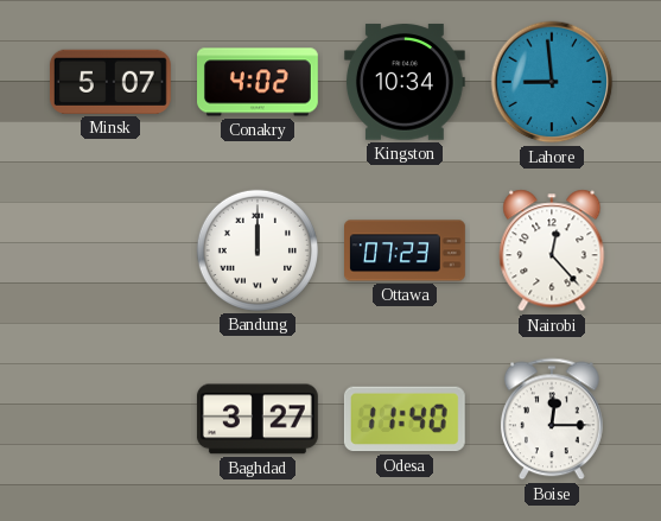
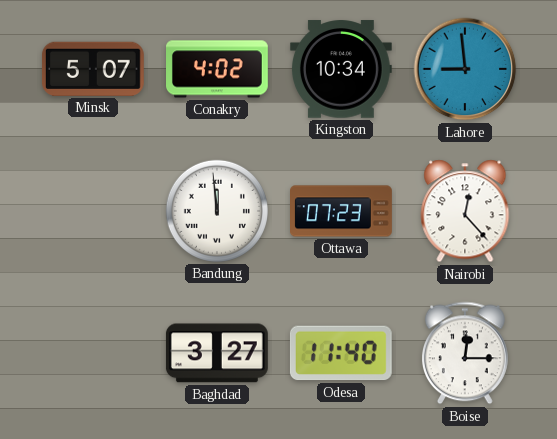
Bandung: 12:00 -> 11:59 (217, 211)
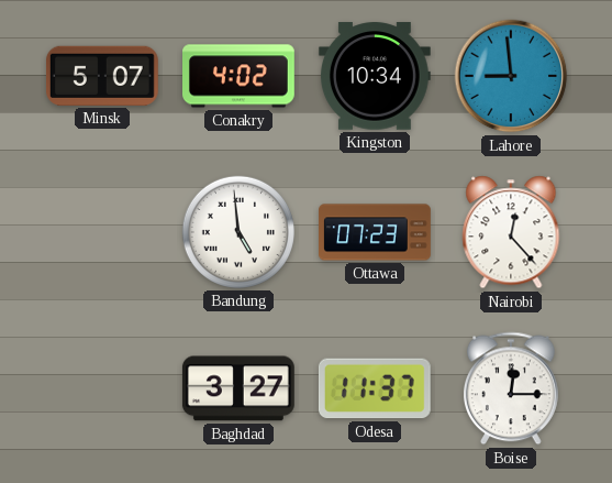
Bandung: 11:59 -> 4:59 (238, 232)
Odesa: 11:40 -> 11:37 (375, 388)
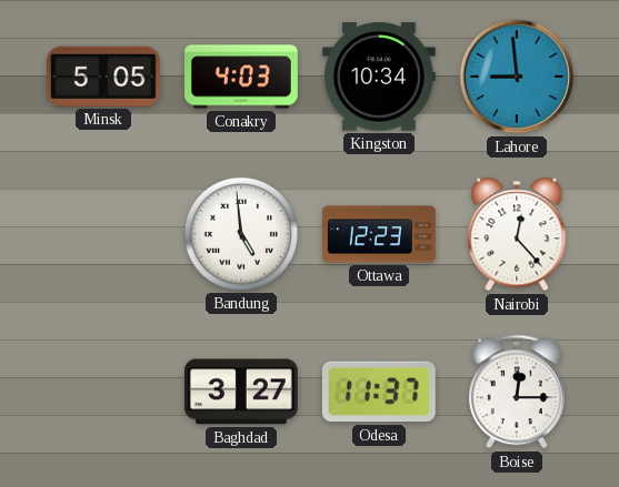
Minsk: 5:07 -> 5:05 (103, 77)
Conakry: 4:02 -> 4:03 (242, 77)
Ottawa: 07:23 -> 12:23 (380, 234)
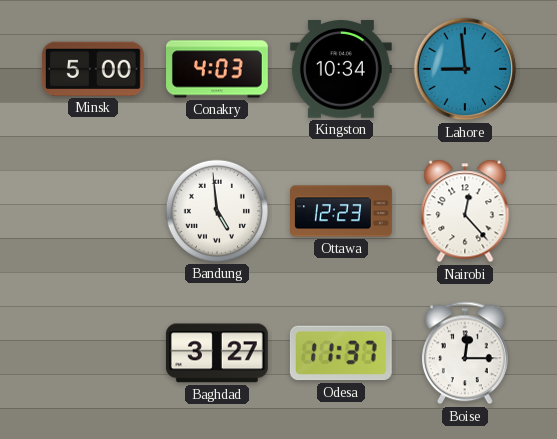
Minsk: 5:05 -> 5:00 (93, 69)
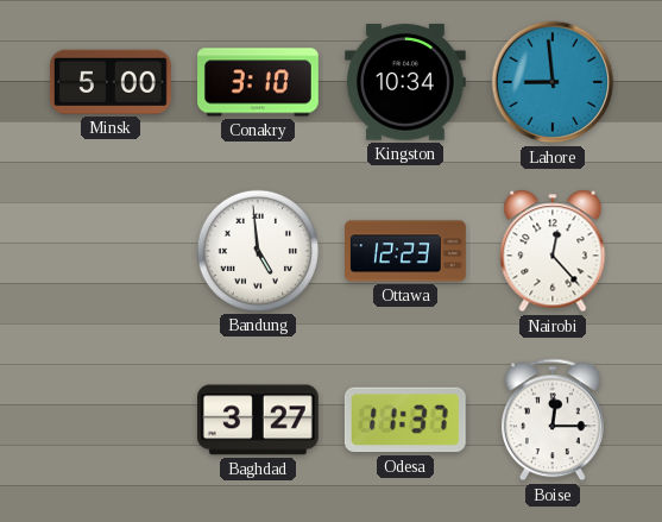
Conakry: 4:03 -> 3:10 (259, 82)
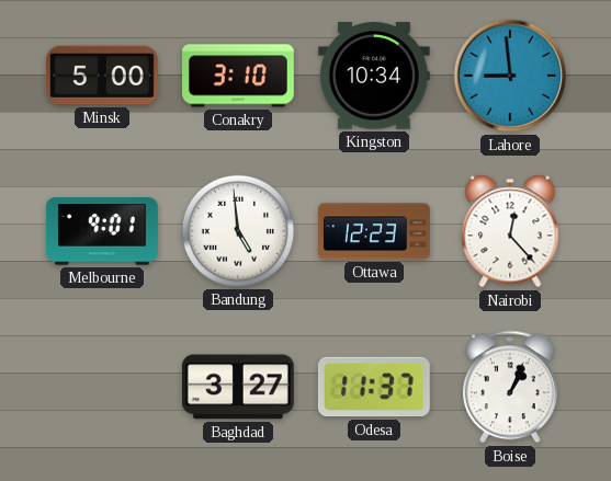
Melbourne: none -> 9:01 (102, 231)
Boise: 12:15 -> 1:04 (510, 387)
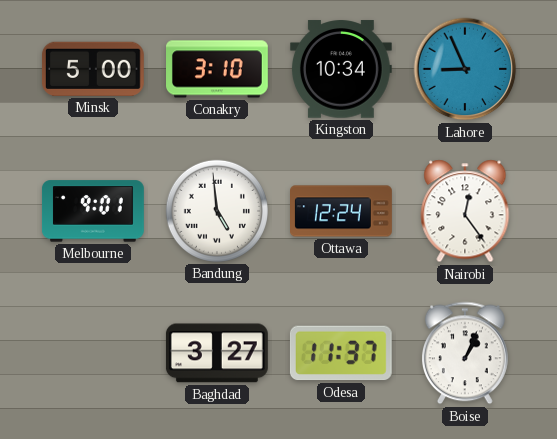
Lahore: 8:59 -> 8:56 (465, 69)
Ottawa: 12:23 -> 12:24 (342, 211)
Nairobi: 12:23 -> 12:24 (465, 211)
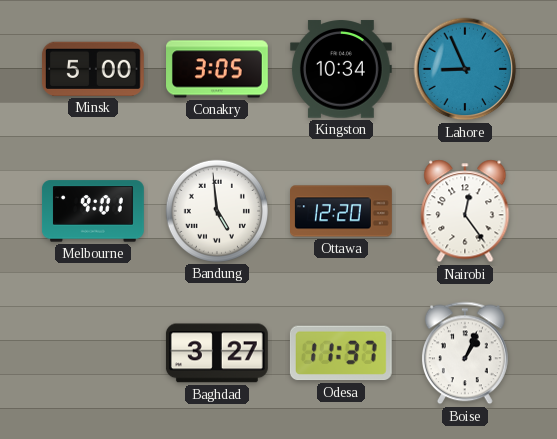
Conakry: 3:10 -> 3:05 (218, 69)
Ottawa: 12:24 -> 12:20 (342, 211)
